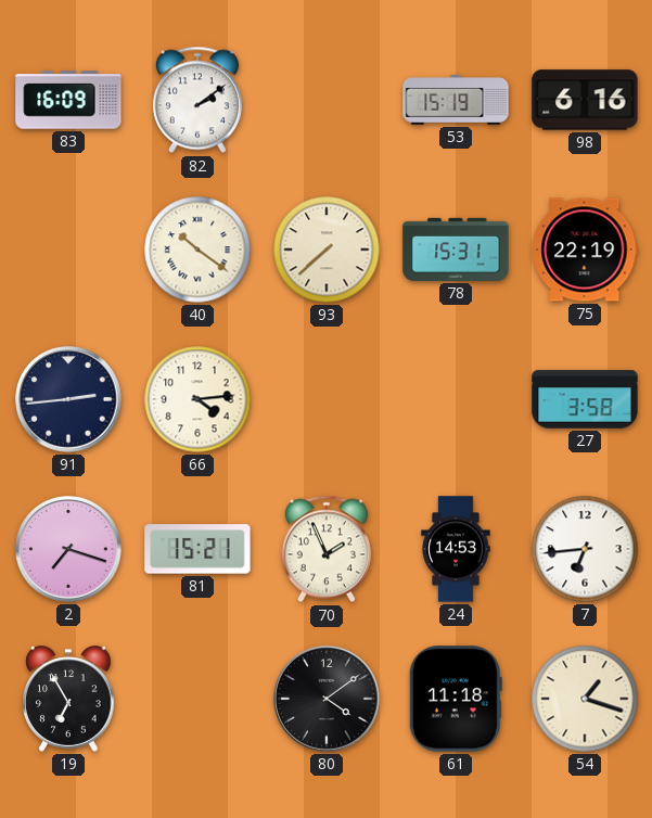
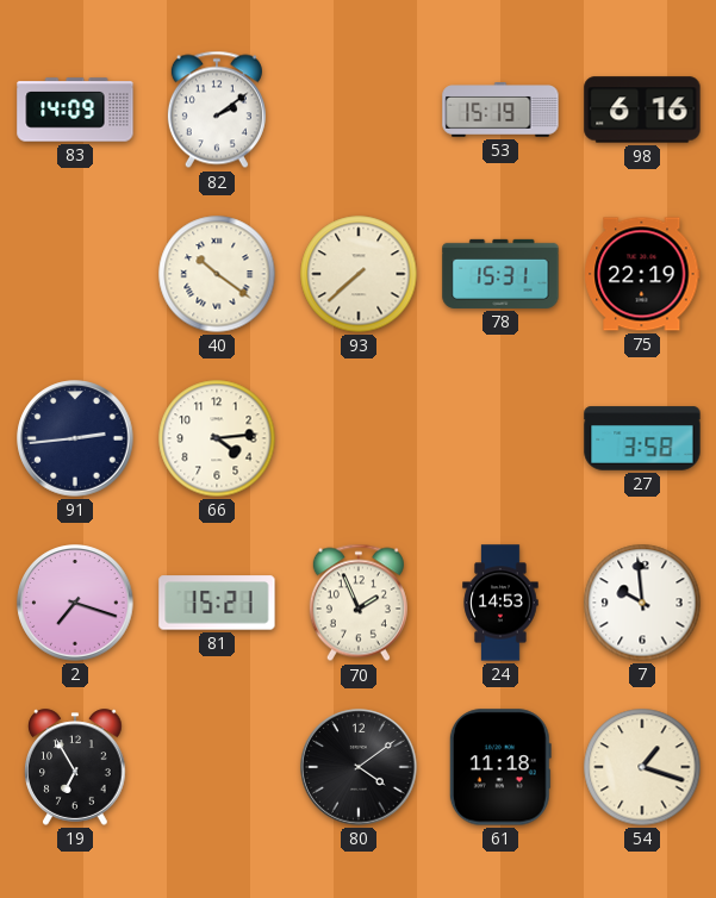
83: 16:09 -> 14:09 (75, 110)
7: 6:44 -> 9:59 (642, 603)
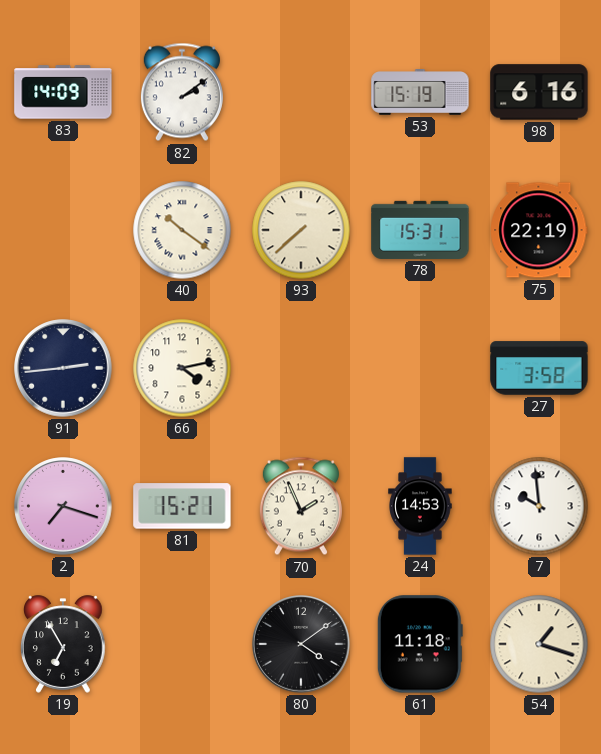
66: 4:14 -> 4:13 (182, 368)
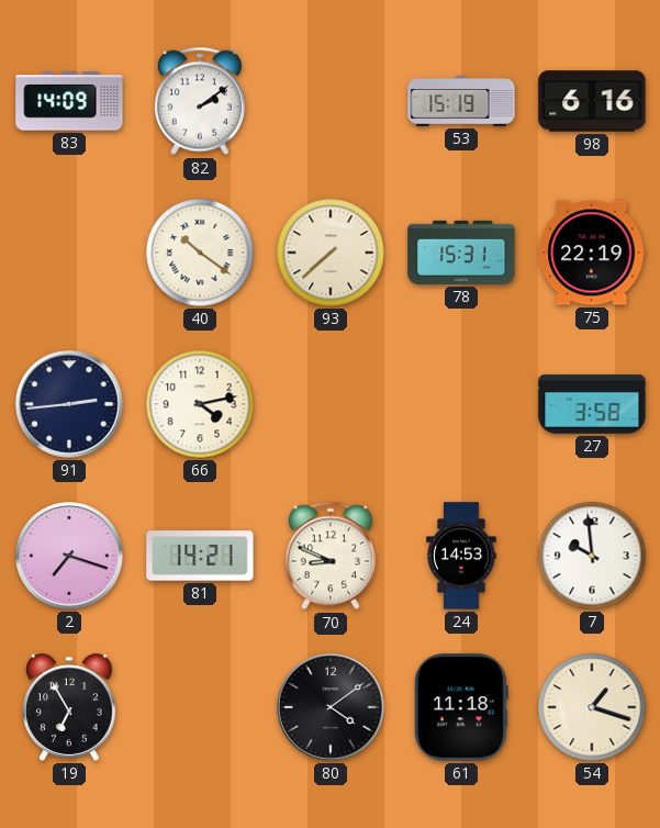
81: 15:21 -> 14:21 (200, 556)
70: 1:56 -> 8:49 (331, 556)
